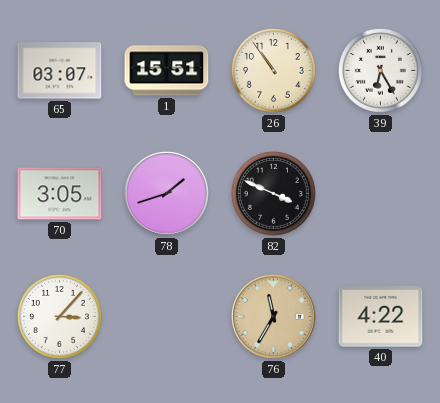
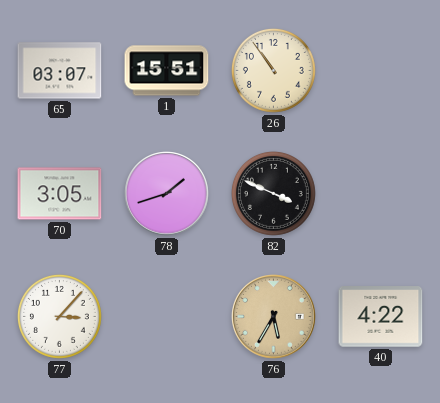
39: 6:25 -> none (380, 70)
76: 11:35 -> 5:35 (274, 317)
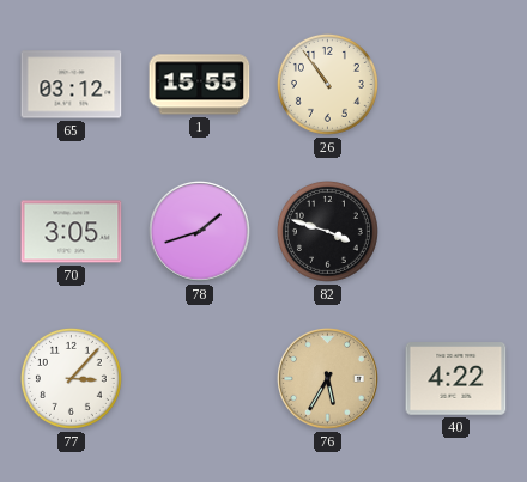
65: 03:07 -> 03:12 (72, 85)
1: 15:51 -> 15:55 (200, 85)
82: 3:49 -> 3:48 (327, 231)
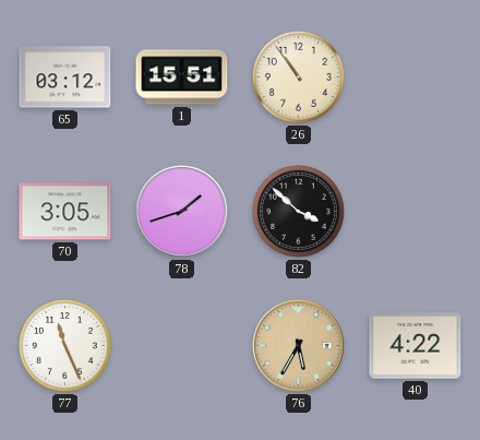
1: 15:55 -> 15:51 (182, 78)
82: 3:48 -> 3:52 (298, 211)
77: 3:07 -> 11:26 (64, 345)
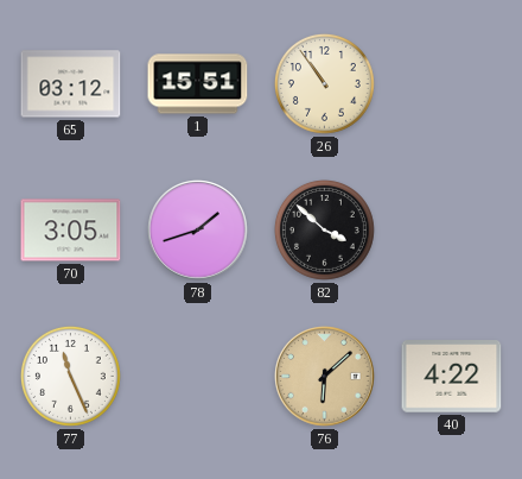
76: 5:35 -> 6:08 (325, 377)
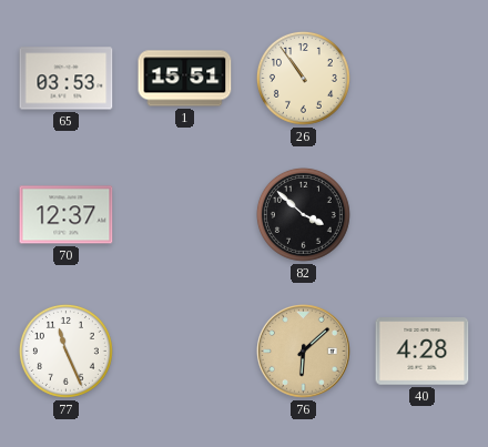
65: 03:12 -> 03:53 (67, 79)
70: 3:05 -> 12:37 (67, 215)
78: 1:42 -> none (198, 231)
40: 4:22 -> 4:28 (423, 352)
